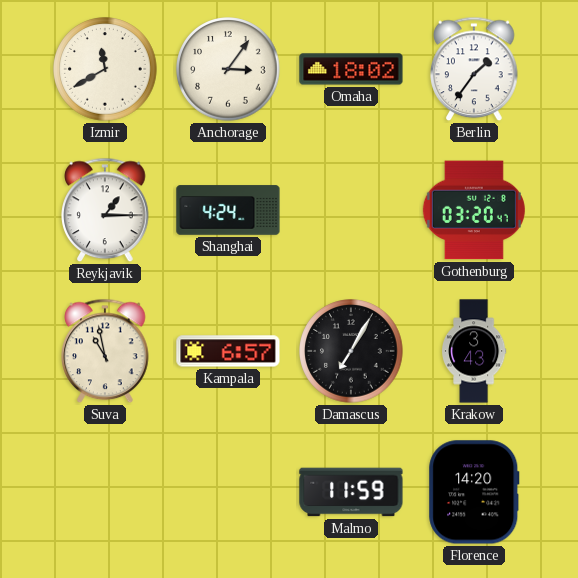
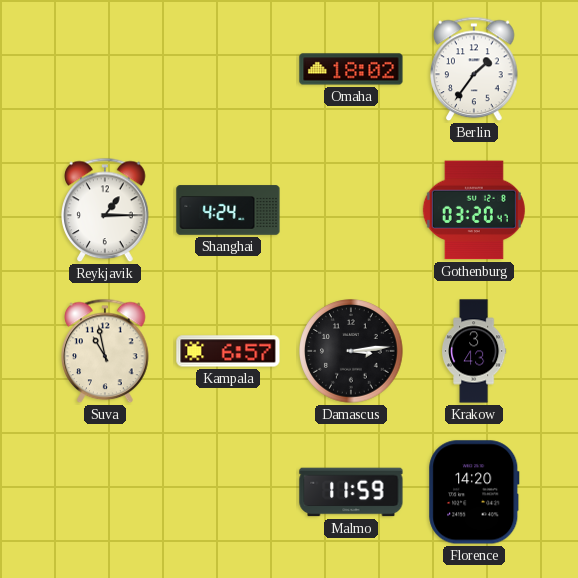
Izmir: 11:40 -> none (105, 69)
Anchorage: 3:06 -> none (228, 69)
Damascus: 7:05 -> 3:14 (351, 351)
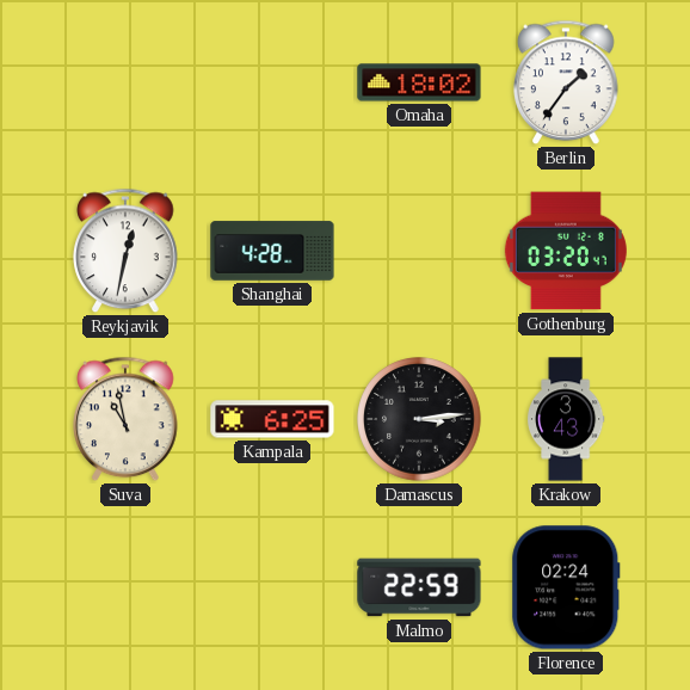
Reykjavik: 1:15 -> 12:32 (125, 251)
Shanghai: 4:24 -> 4:28 (272, 251)
Kampala: 6:57 -> 6:25 (272, 419)
Malmo: 11:59 -> 22:59 (419, 587)
Florence: 14:20 -> 02:24 (566, 587)
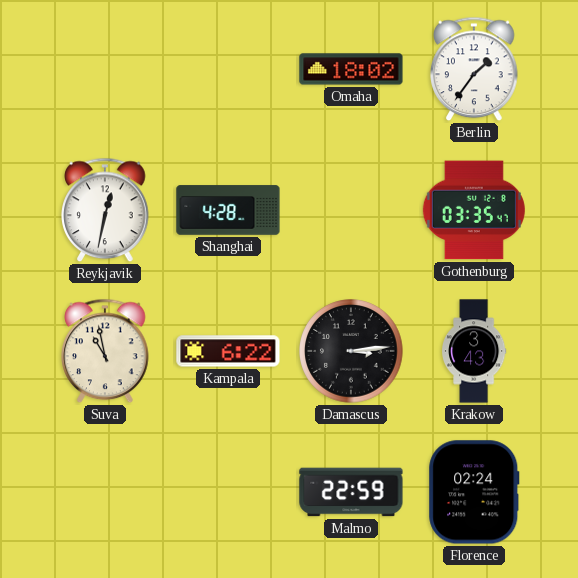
Gothenburg: 03:20 -> 03:35 (474, 210)
Kampala: 6:25 -> 6:22 (228, 351)
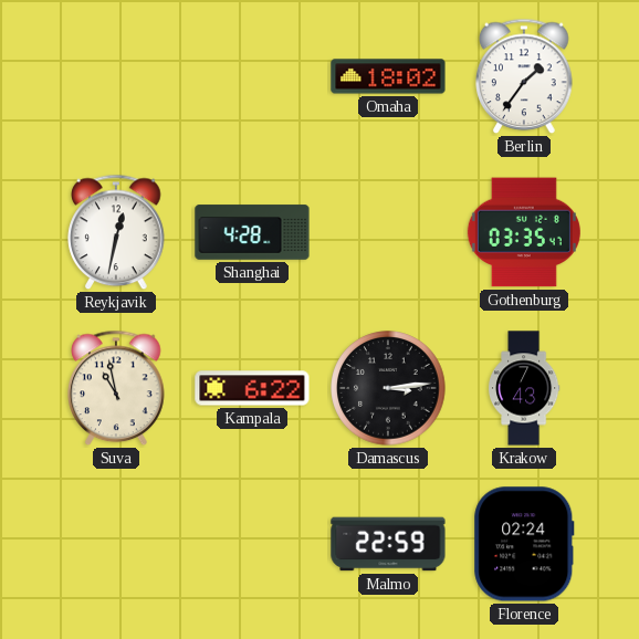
Krakow: 3:43 -> 7:43 (525, 388)
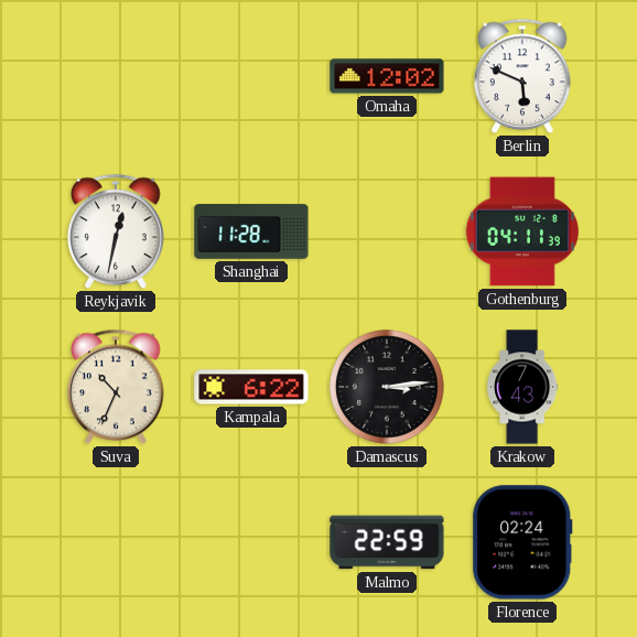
Omaha: 18:02 -> 12:02 (387, 76)
Berlin: 1:36 -> 5:49 (522, 76)
Shanghai: 4:28 -> 11:28 (251, 231)
Gothenburg: 03:35 -> 04:11 (522, 231)
Suva: 10:58 -> 10:34 (116, 387)
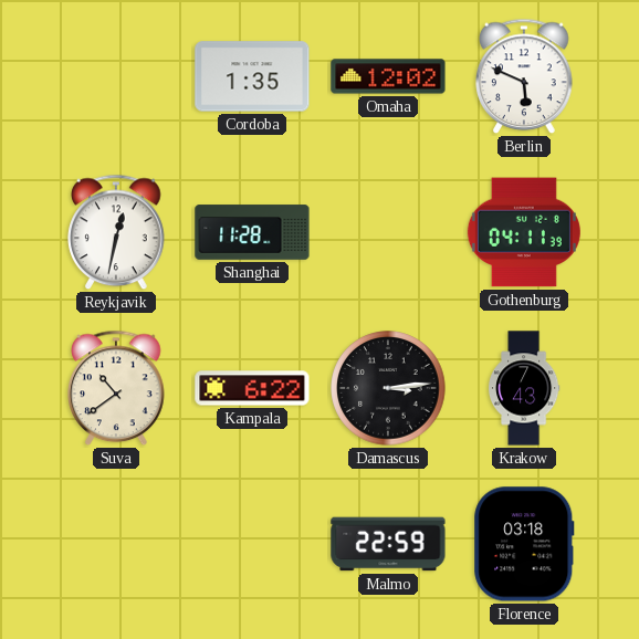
Cordoba: none -> 1:35 (252, 76)
Suva: 10:34 -> 10:39 (116, 388)
Florence: 02:24 -> 03:18 (524, 544)
